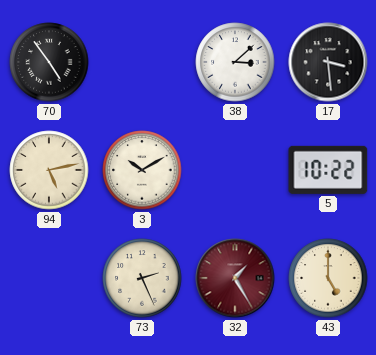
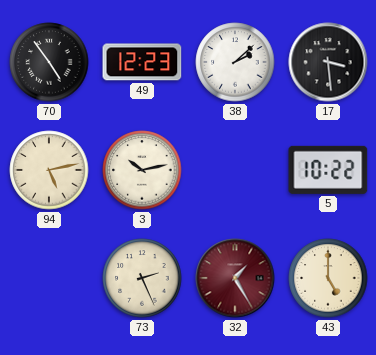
49: none -> 12:23 (142, 62)
38: 3:08 -> 2:08 (235, 62)
3: 10:10 -> 10:13 (142, 170)
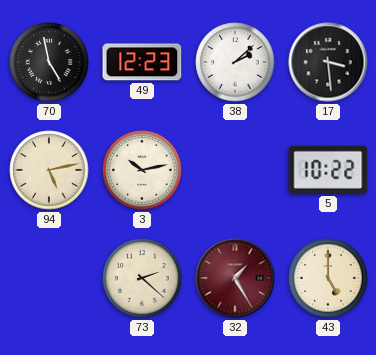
70: 4:54 -> 4:58 (49, 62)
73: 2:26 -> 2:22 (142, 278)
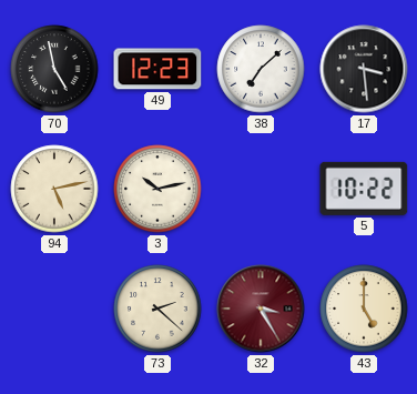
38: 2:08 -> 7:08 (261, 69)
32: 1:25 -> 3:25 (261, 309)
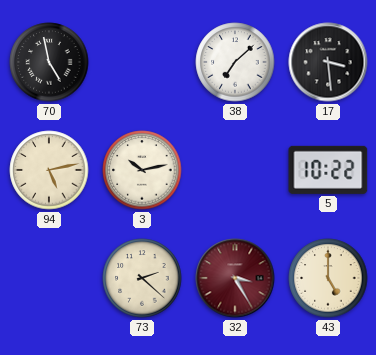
49: 12:23 -> none (157, 69)
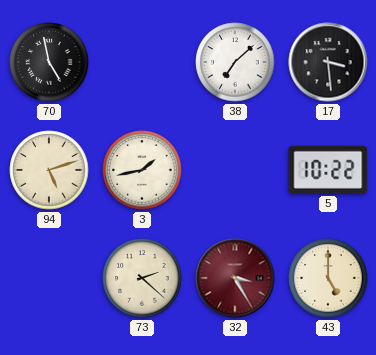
94: 5:13 -> 5:12 (49, 170)
3: 10:13 -> 1:43 (142, 170)
